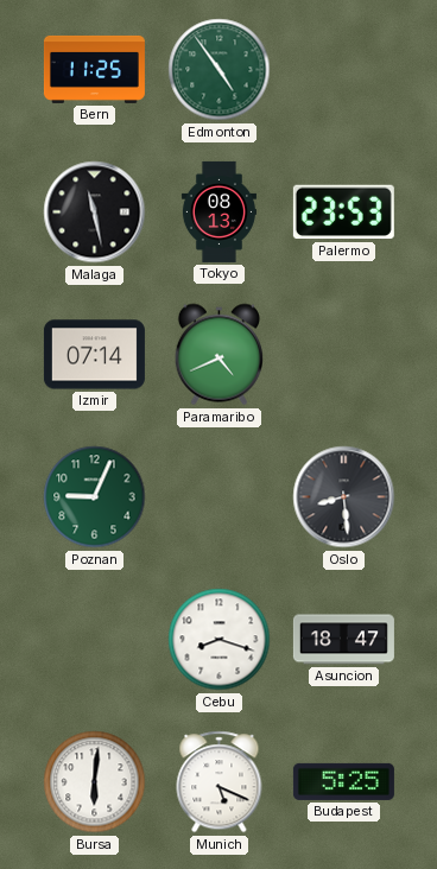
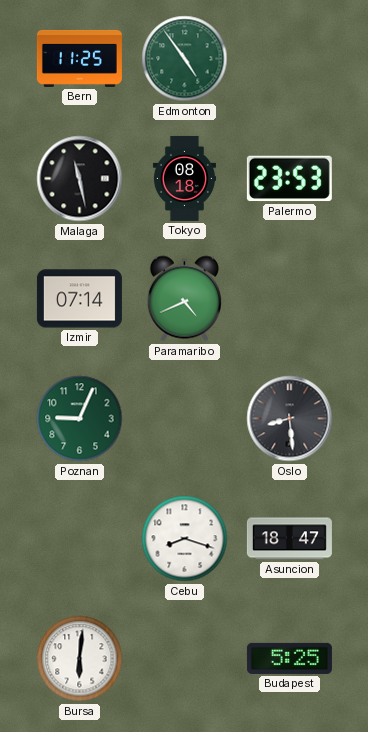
Tokyo: 08:13 -> 08:18 (184, 178)
Munich: 5:19 -> none (220, 782)
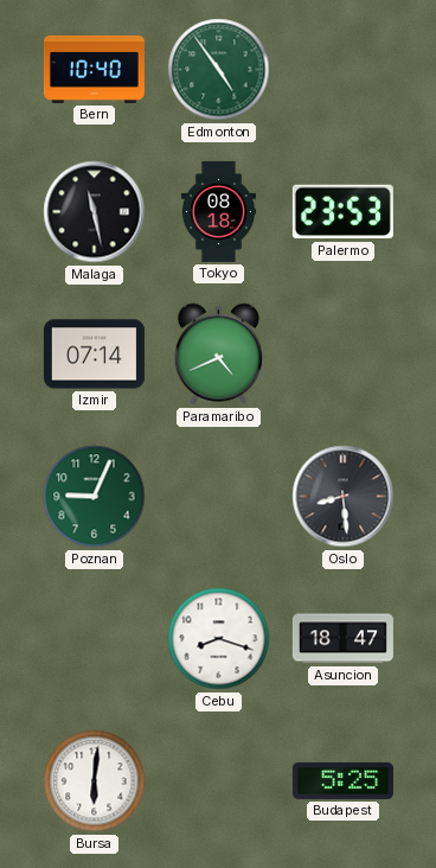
Bern: 11:25 -> 10:40 (94, 69)
